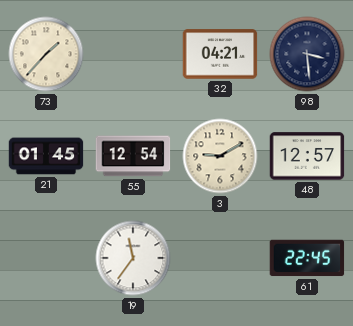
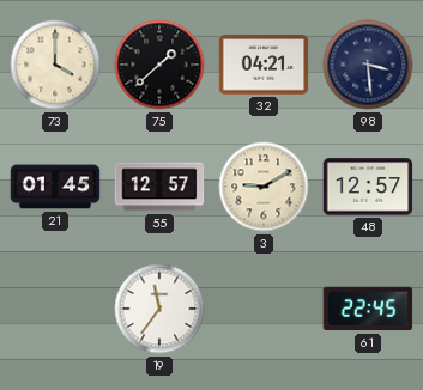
73: 1:37 -> 4:00 (55, 65)
75: none -> 1:38 (159, 65)
55: 12:54 -> 12:57 (159, 187)
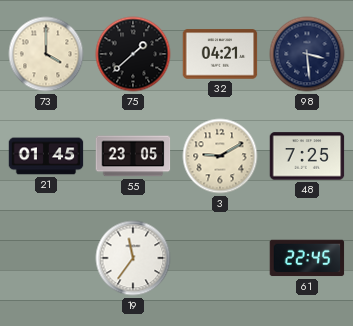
55: 12:57 -> 23:05 (133, 156)
48: 12:57 -> 7:25 (307, 156)
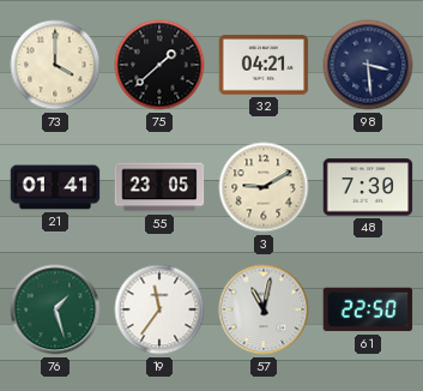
21: 01:45 -> 01:41 (55, 187)
48: 7:25 -> 7:30 (368, 187)
76: none -> 1:27 (55, 309)
57: none -> 11:02 (264, 309)
61: 22:45 -> 22:50 (368, 309)
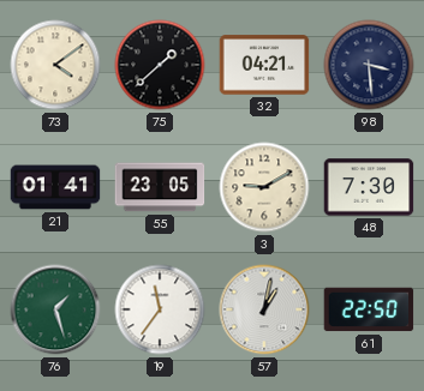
73: 4:00 -> 4:09 (55, 65)
57: 11:02 -> 1:02 (264, 309)
